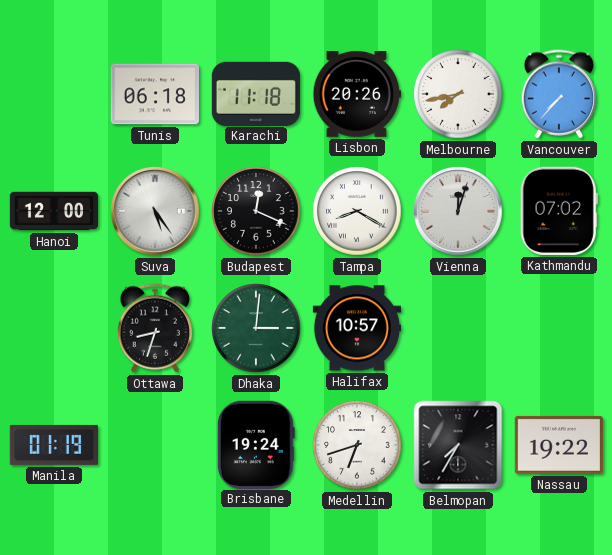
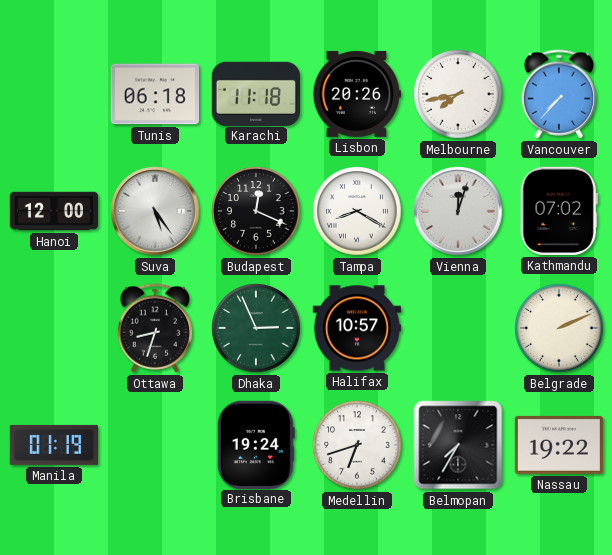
Dhaka: 3:01 -> 2:56 (256, 328)
Belgrade: none -> 2:11 (559, 328)
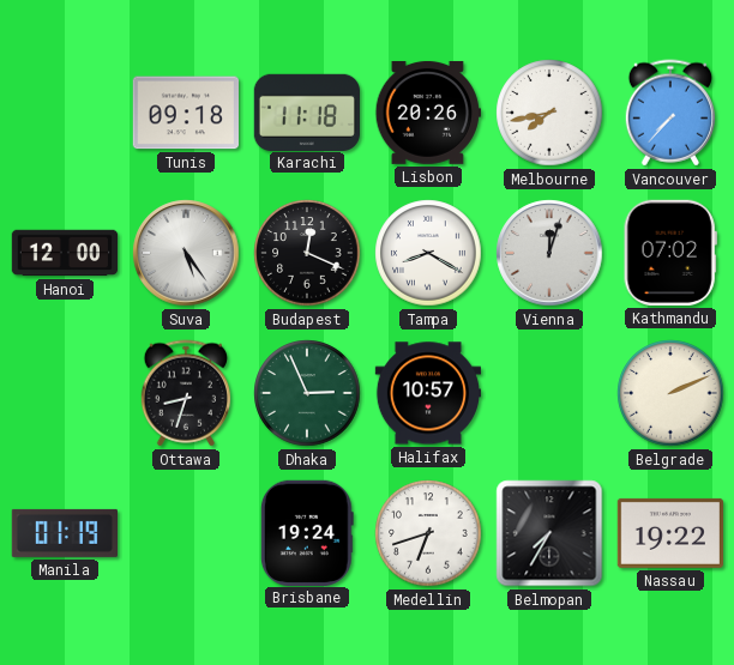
Tunis: 06:18 -> 09:18 (185, 113)
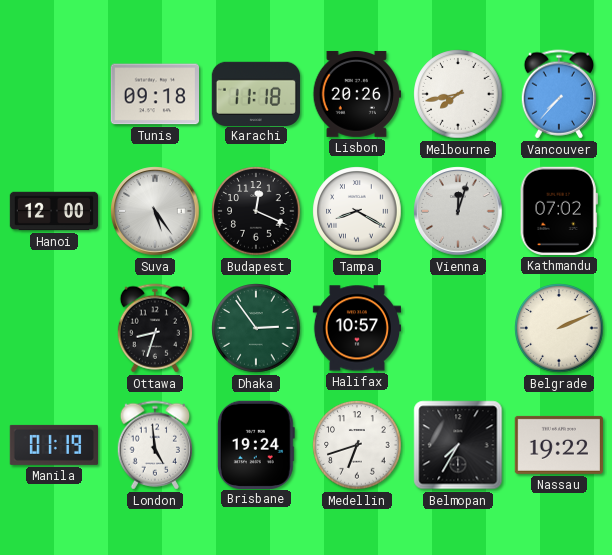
Dhaka: 2:56 -> 2:54 (256, 328)
London: none -> 4:59 (154, 445)
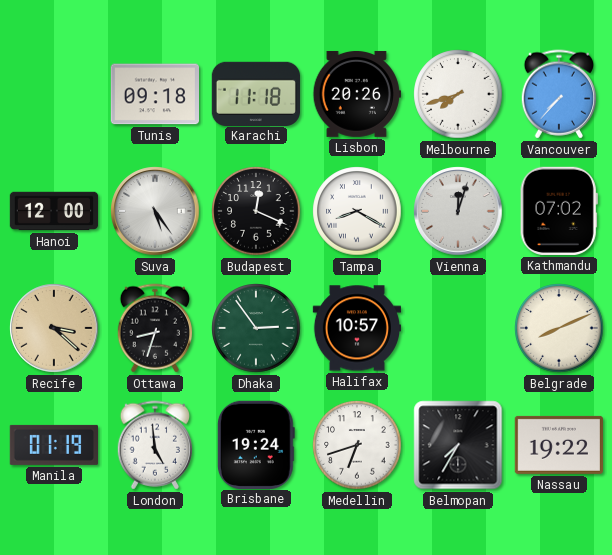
Melbourne: 7:43 -> 7:42 (458, 94)
Recife: none -> 3:22 (54, 328)
Belgrade: 2:11 -> 8:11 (559, 328)
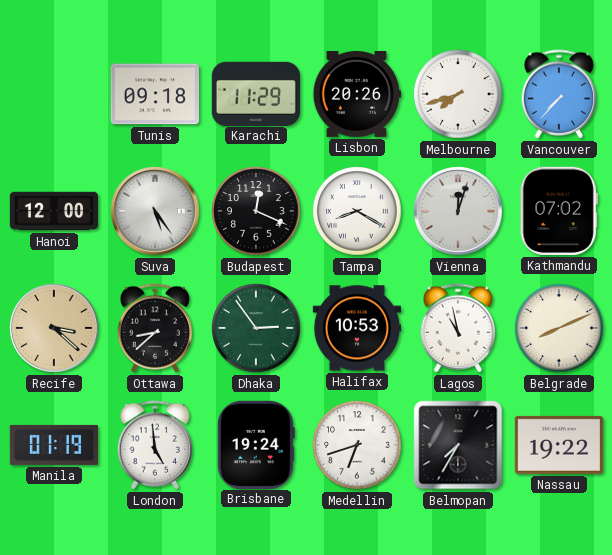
Karachi: 11:18 -> 11:29 (255, 93)
Ottawa: 8:33 -> 8:38 (154, 328)
Halifax: 10:57 -> 10:53 (356, 328)
Lagos: none -> 10:58 (457, 328)
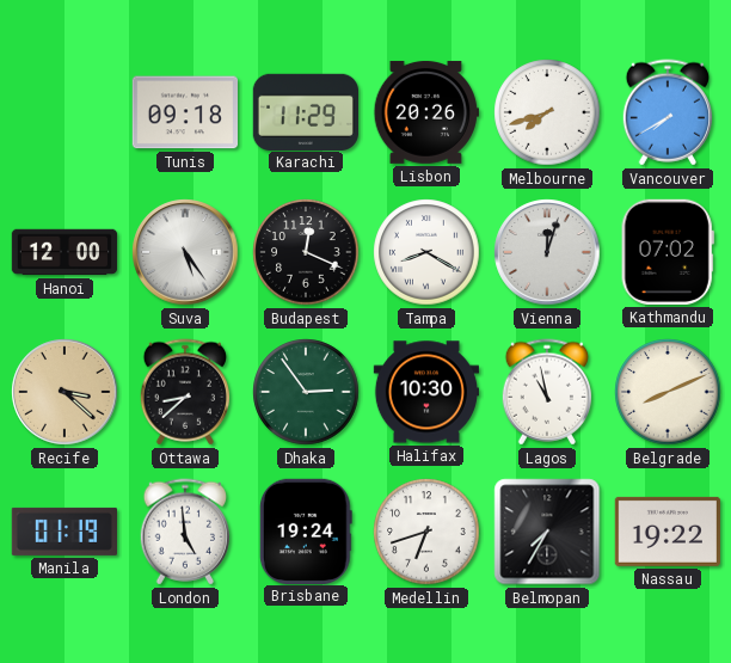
Vancouver: 7:37 -> 7:40 (666, 112)
Halifax: 10:53 -> 10:30 (425, 392)
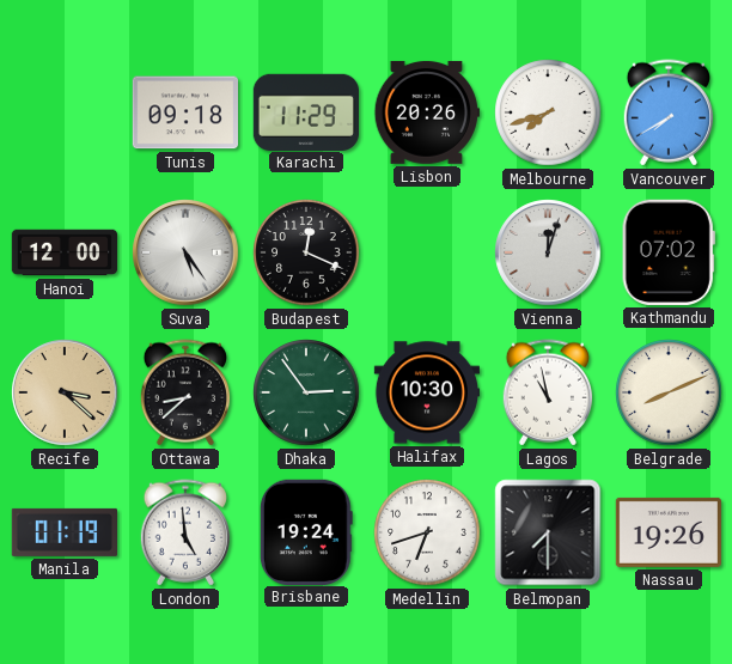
Tampa: 8:20 -> none (426, 252)
Belmopan: 7:35 -> 7:30 (548, 532)
Nassau: 19:22 -> 19:26 (669, 532)
